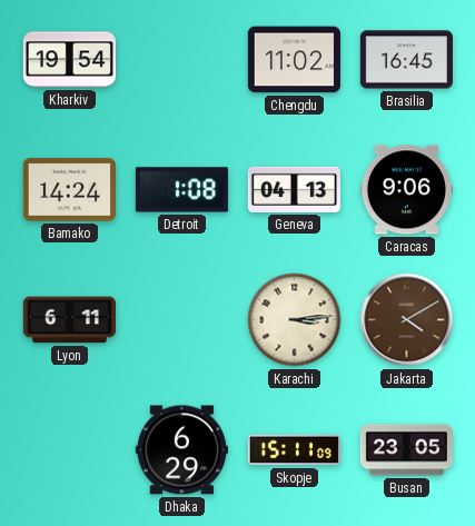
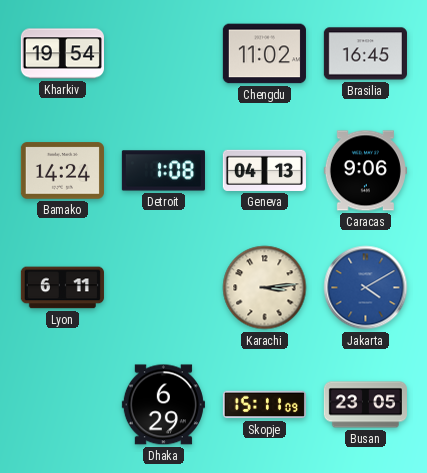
Jakarta dial: brown -> blue (366, 288)
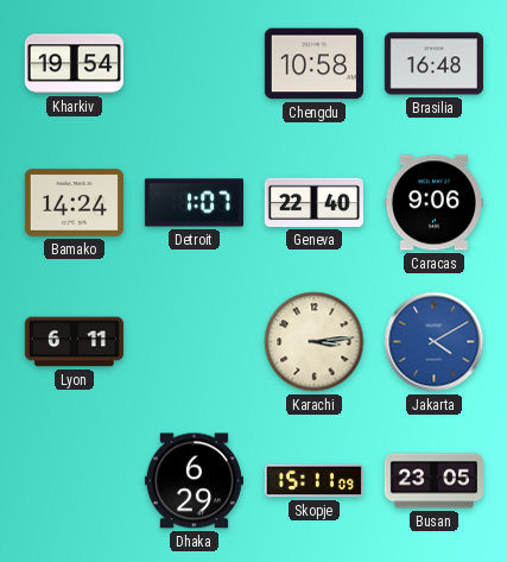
Chengdu: 11:02 -> 10:58 (313, 64)
Brasilia: 16:45 -> 16:48 (433, 64)
Detroit: 1:08 -> 1:07 (194, 203)
Geneva: 04:13 -> 22:40 (313, 202)
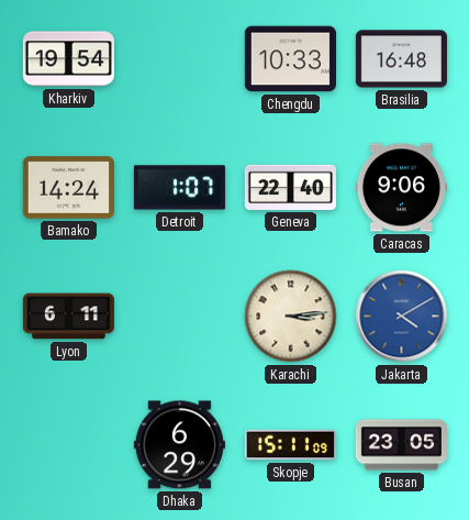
Chengdu: 10:58 -> 10:33 (290, 59)
